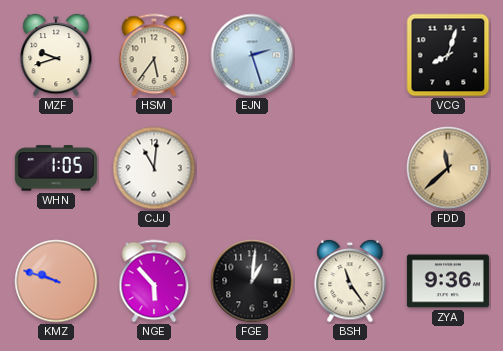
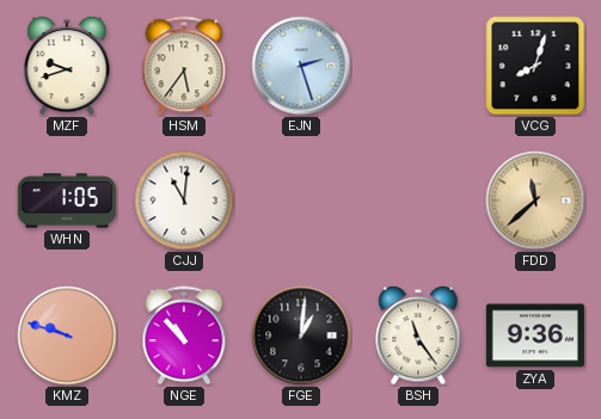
NGE: 5:53 -> 10:53 (184, 335)
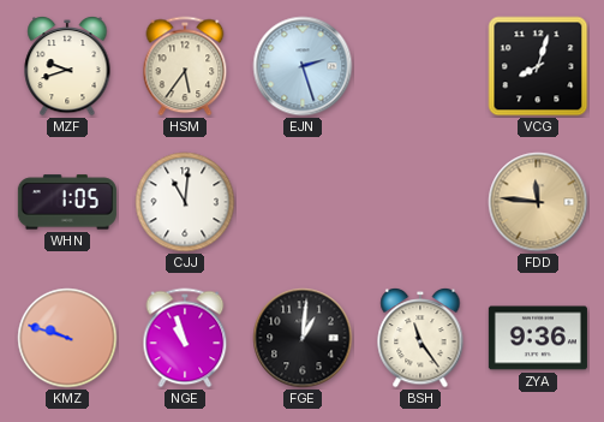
FDD: 11:38 -> 11:46 (538, 202)
NGE: 10:53 -> 10:57 (185, 338)
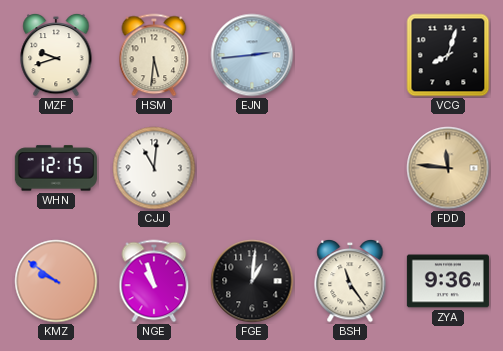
HSM: 5:36 -> 5:31 (154, 55)
EJN: 2:27 -> 2:44 (252, 55)
WHN: 1:05 -> 12:15 (56, 168)
KMZ: 9:48 -> 9:51 (56, 281)
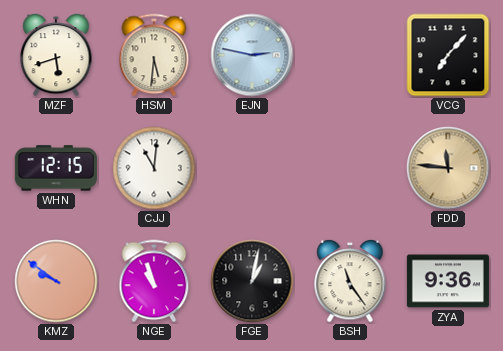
MZF: 9:42 -> 5:42 (56, 55)
EJN: 2:44 -> 2:47 (252, 55)
VCG: 8:03 -> 7:07 (448, 55)
FGE: 1:01 -> 1:02 (252, 281)
